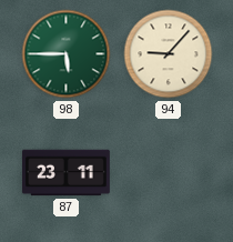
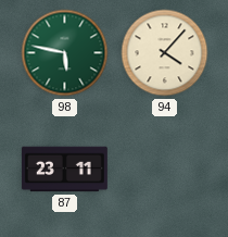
98: 5:45 -> 5:47 (65, 53)
94: 9:07 -> 4:07 (165, 53)
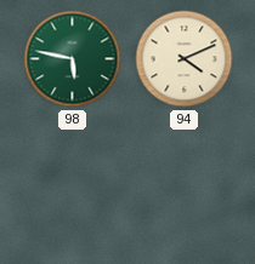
94: 4:07 -> 4:11 (185, 59)
87: 23:11 -> none (64, 170)
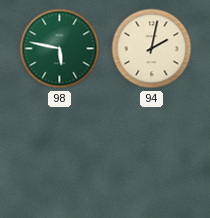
94: 4:11 -> 2:02 (152, 49)
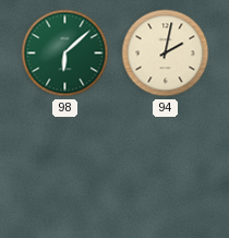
98: 5:47 -> 6:08 (65, 53)
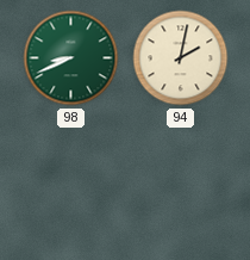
98: 6:08 -> 8:41 (71, 58)
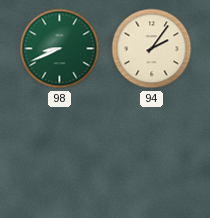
94: 2:02 -> 2:06 (152, 49)
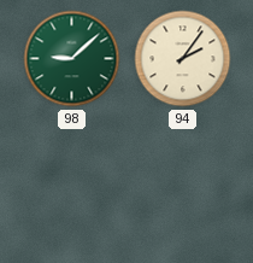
98: 8:41 -> 9:08 (72, 59)
